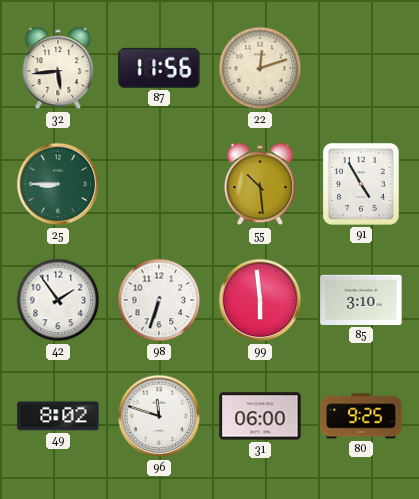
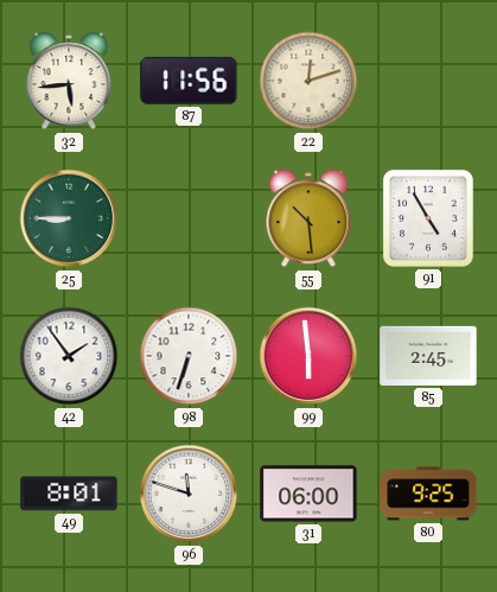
85: 3:10 -> 2:45 (428, 356)
49: 8:02 -> 8:01 (69, 494)
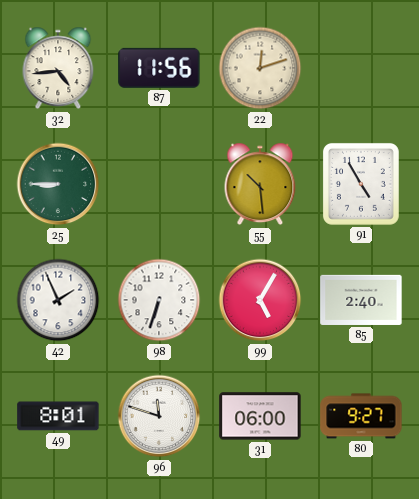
32: 5:44 -> 4:44 (58, 68)
42: 1:54 -> 1:56 (58, 300)
99: 5:59 -> 5:05 (260, 300)
85: 2:45 -> 2:40 (361, 300)
80: 9:25 -> 9:27 (361, 416)
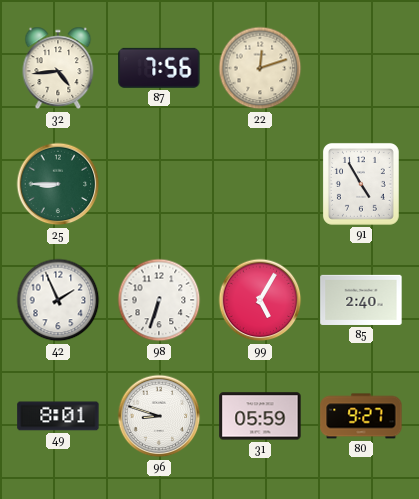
87: 11:56 -> 7:56 (159, 68)
55: 10:29 -> none (260, 184)
96: 11:48 -> 8:48 (159, 416)
31: 06:00 -> 05:59 (260, 416)
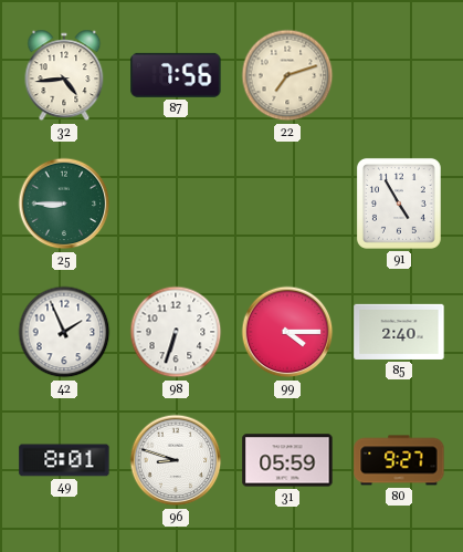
22: 12:12 -> 7:12 (287, 75)
99: 5:05 -> 4:15 (287, 332)
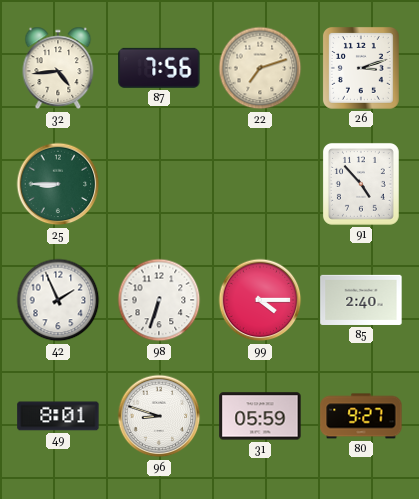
26: none -> 3:12 (361, 68)
91: 4:55 -> 4:53 (361, 184)
